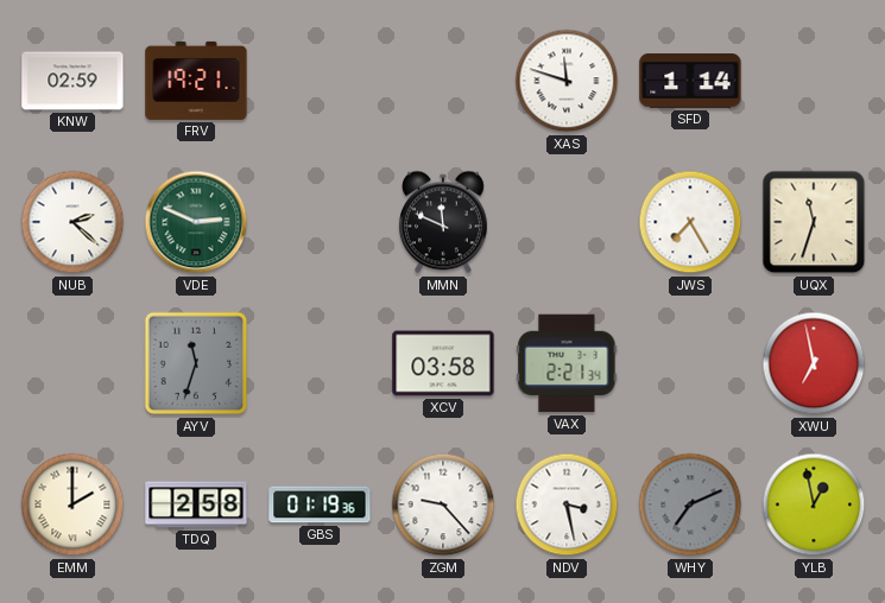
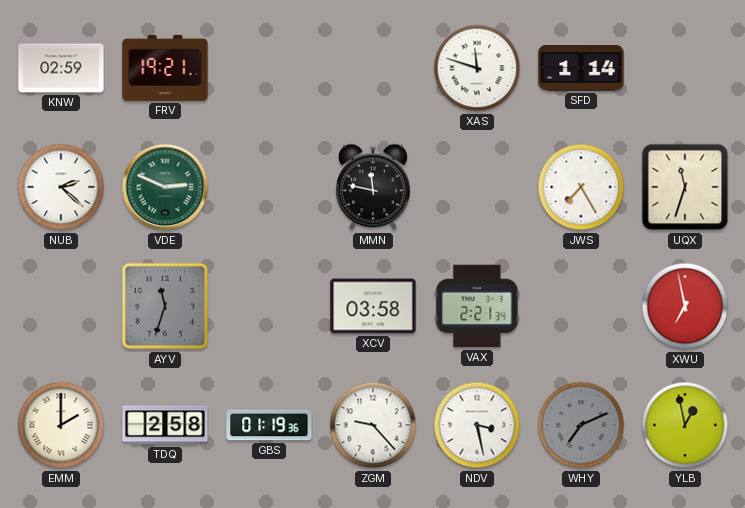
MMN: 11:49 -> 11:47 (373, 187)
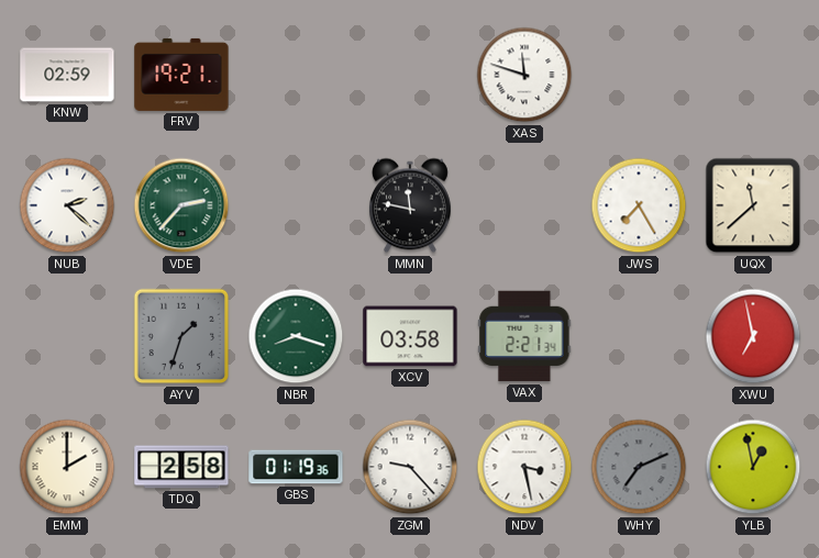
SFD: 1:14 -> none (581, 69)
VDE: 2:49 -> 2:37 (181, 205)
UQX: 11:33 -> 11:38 (753, 205)
AYV: 11:33 -> 1:33 (181, 336)
NBR: none -> 8:18 (296, 336)
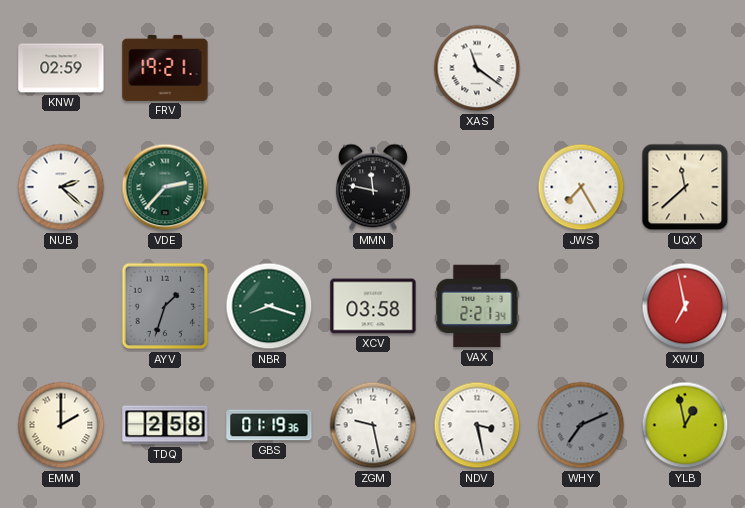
XAS: 11:48 -> 11:21 (477, 68)
ZGM: 9:23 -> 9:28 (373, 425)
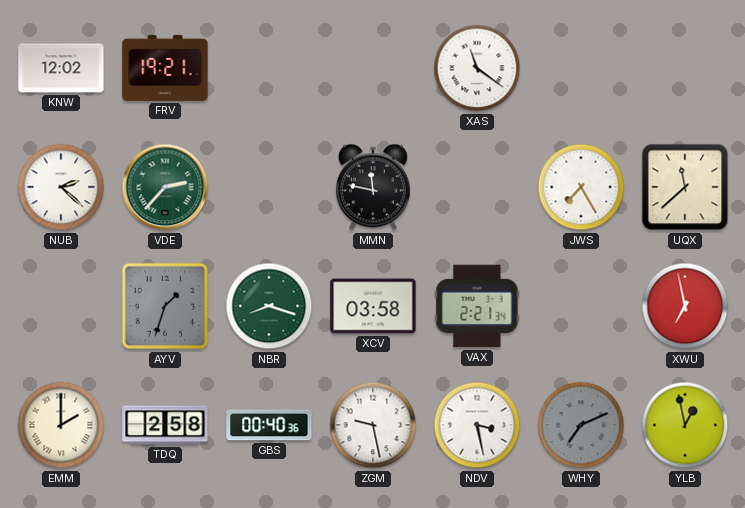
KNW: 02:59 -> 12:02 (61, 68)
GBS: 01:19 -> 00:40 (269, 425)
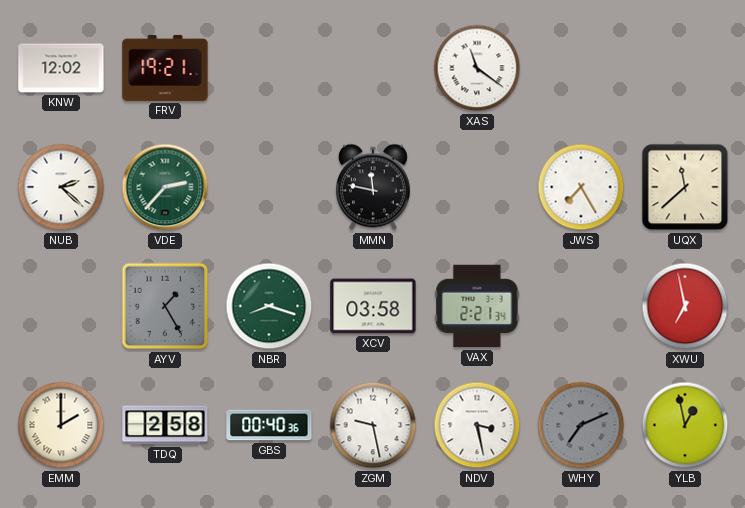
AYV: 1:33 -> 1:25 (165, 306)
